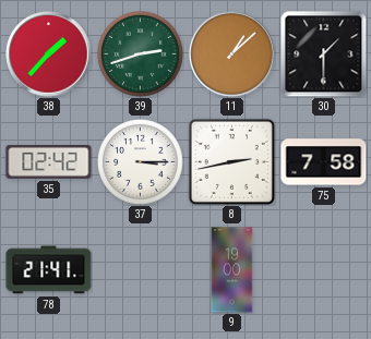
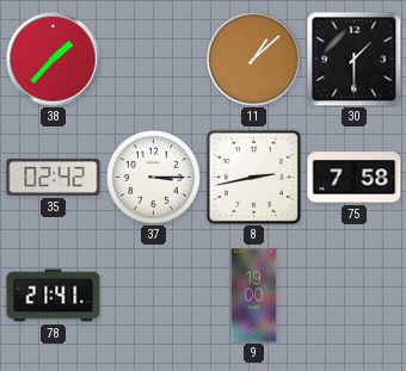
39: 2:42 -> none (141, 55)
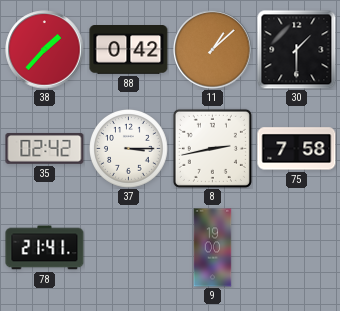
88: none -> 0:42 (129, 50)
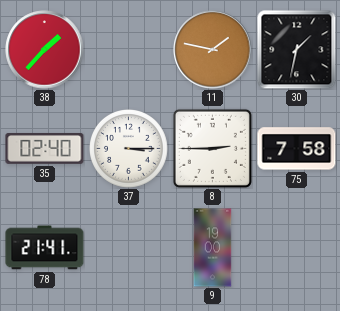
88: 0:42 -> none (129, 50)
11: 1:08 -> 1:47 (213, 50)
30: 1:30 -> 1:32 (297, 50)
35: 02:42 -> 02:40 (45, 148)
8: 2:43 -> 2:45 (212, 148)
